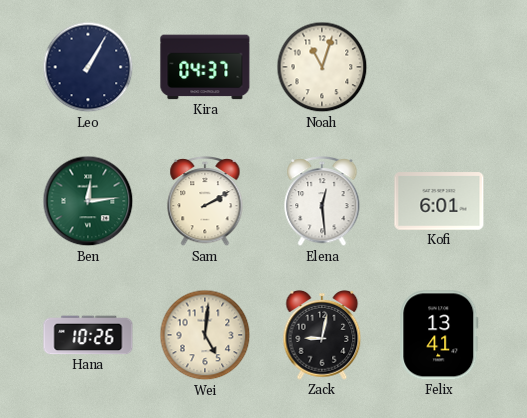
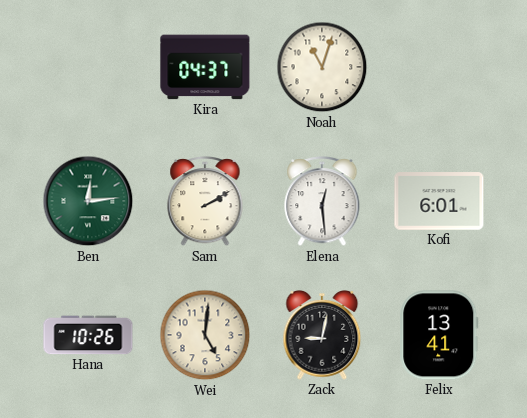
Leo: 1:05 -> none (88, 67)
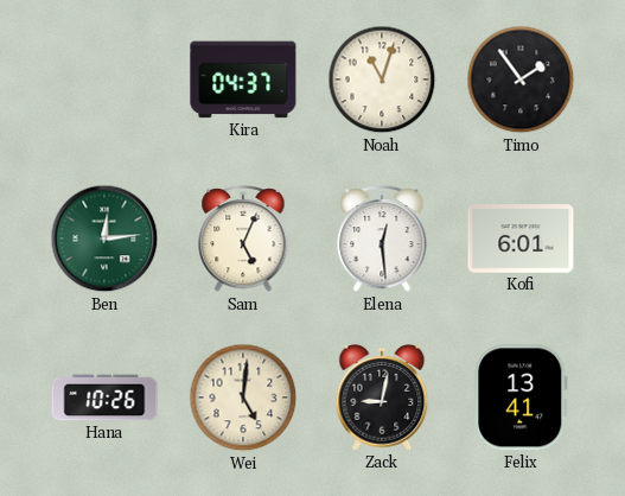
Timo: none -> 1:54 (521, 80)
Sam: 2:10 -> 5:04 (243, 240)
